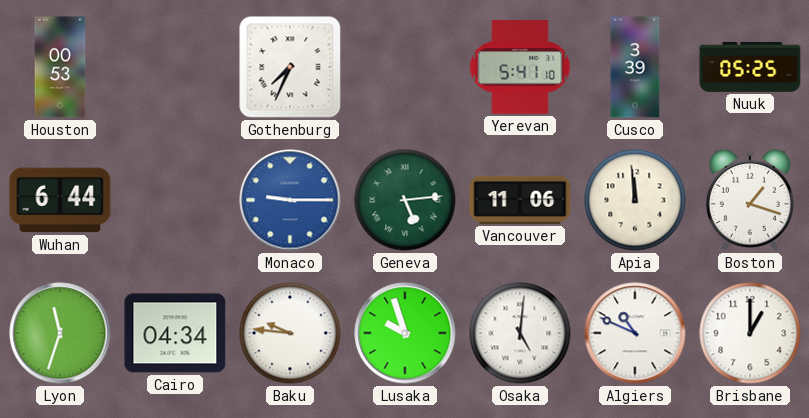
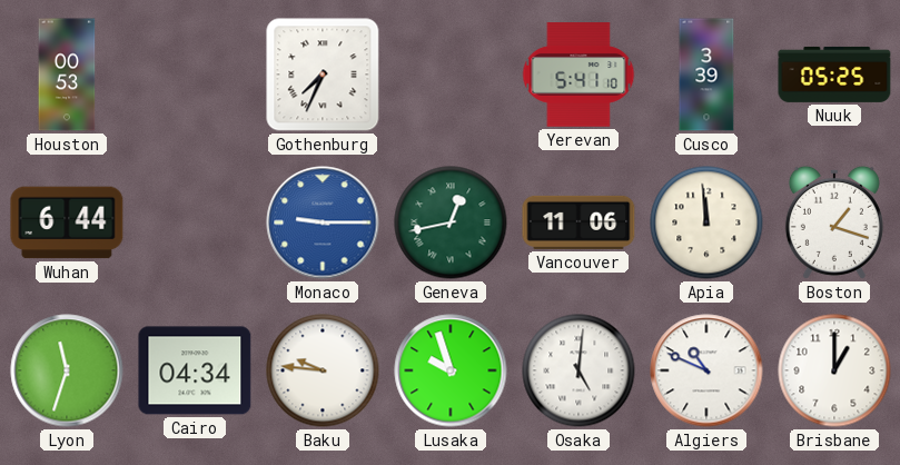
Geneva: 5:14 -> 12:43 (451, 222)
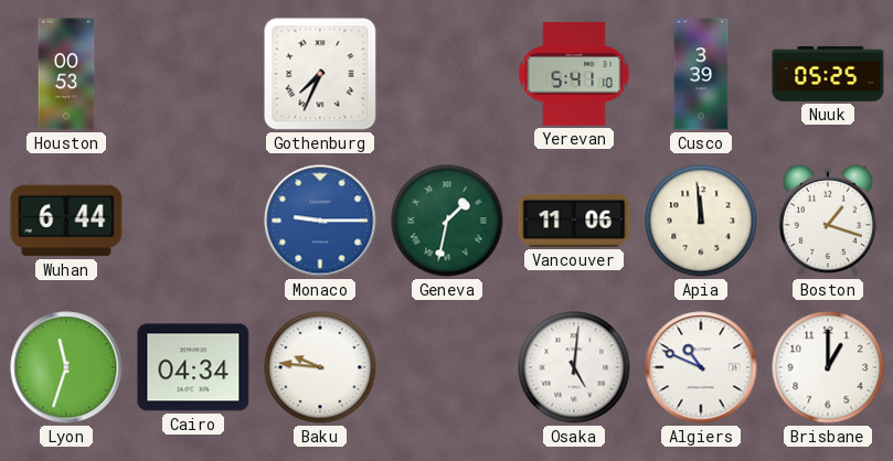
Geneva: 12:43 -> 1:32 (447, 221)
Lusaka: 9:57 -> none (451, 370)
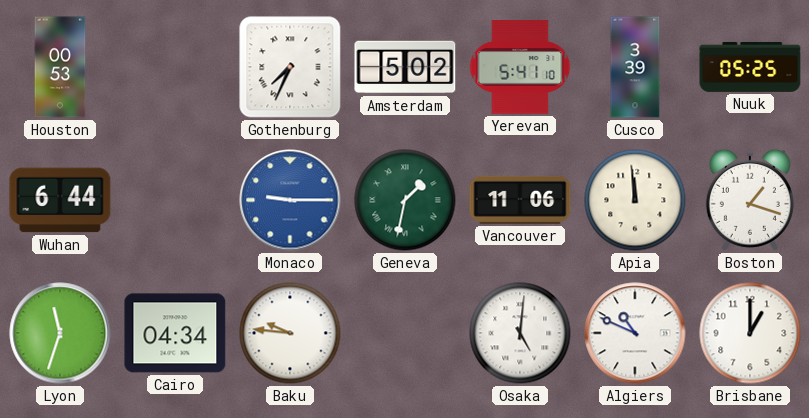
Amsterdam: none -> 5:02 (405, 67)
